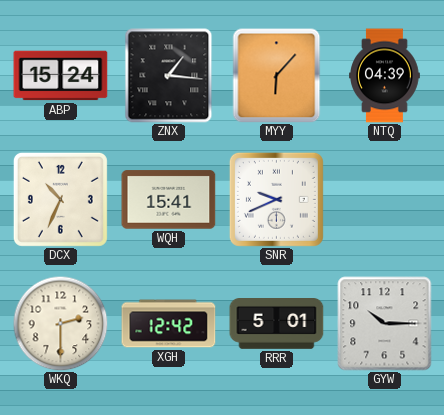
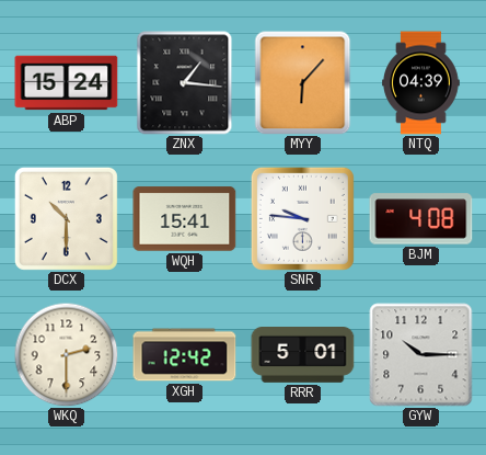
DCX: 10:34 -> 10:30 (66, 218)
SNR: 9:41 -> 9:46 (302, 218)
BJM: none -> 4:08 (421, 219)
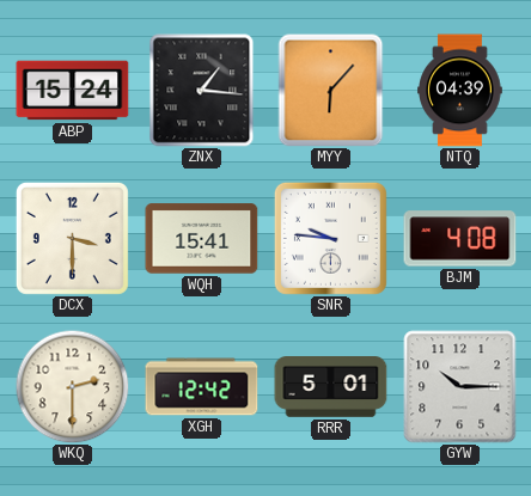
DCX: 10:30 -> 3:30 (72, 238)
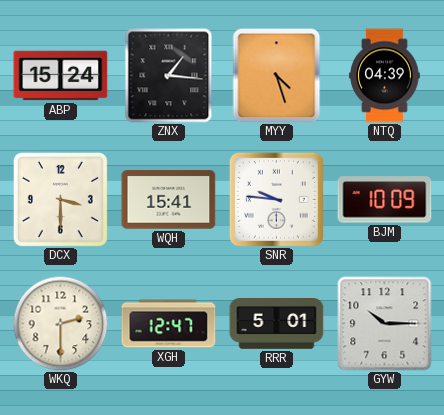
MYY: 6:07 -> 4:27 (277, 75)
BJM: 4:08 -> 10:09 (385, 200)
XGH: 12:42 -> 12:47 (169, 324)
